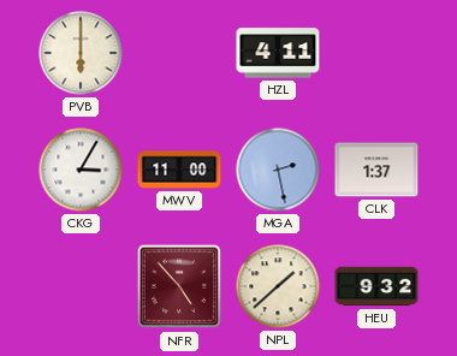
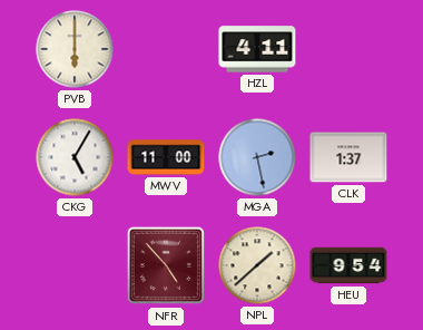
CKG: 3:05 -> 5:05 (75, 157)
HEU: 9:32 -> 9:54 (348, 265)
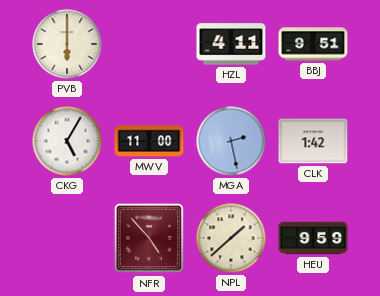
BBJ: none -> 9:51 (313, 44)
CLK: 1:37 -> 1:42 (313, 141)
HEU: 9:54 -> 9:59 (313, 238)
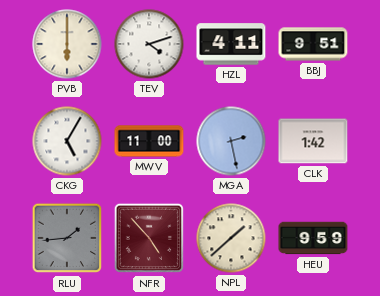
TEV: none -> 4:12 (149, 44)
RLU: none -> 1:44 (67, 238)
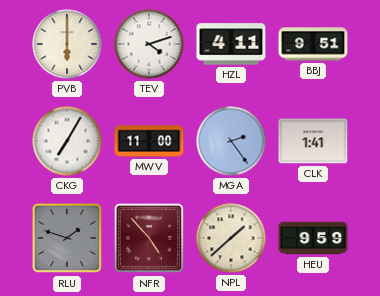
CKG: 5:05 -> 7:05 (67, 141)
MGA: 2:28 -> 2:24 (231, 141)
CLK: 1:42 -> 1:41 (313, 141)
RLU: 1:44 -> 1:48 (67, 238)
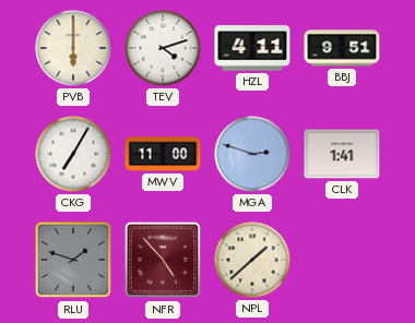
MGA: 2:24 -> 2:48 (252, 154)
HEU: 9:59 -> none (313, 238)
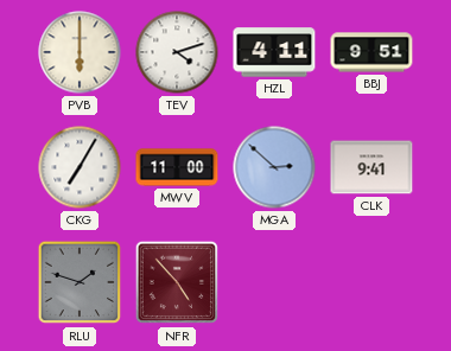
MGA: 2:48 -> 2:52 (274, 167)
CLK: 1:41 -> 9:41 (371, 167)
NPL: 1:38 -> none (252, 260)
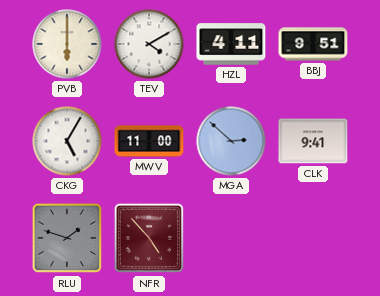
TEV: 4:12 -> 4:10 (149, 44)
CKG: 7:05 -> 5:05 (67, 141)
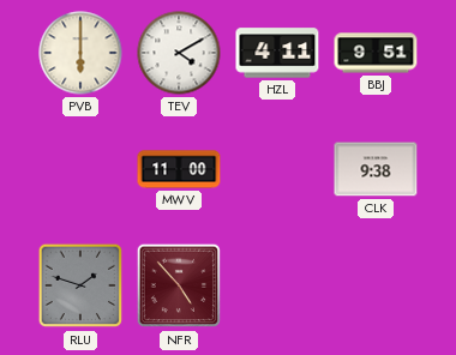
CKG: 5:05 -> none (67, 141)
MGA: 2:52 -> none (231, 141)
CLK: 9:41 -> 9:38 (376, 169)
